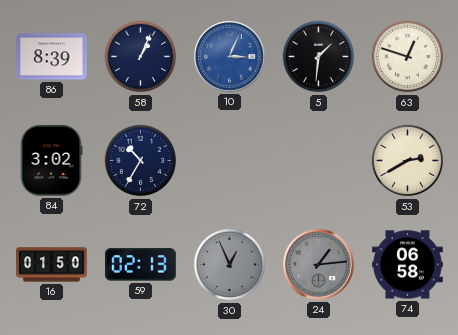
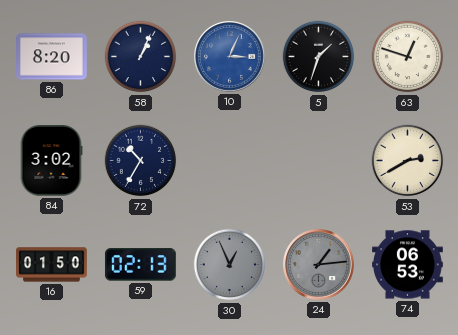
86: 8:39 -> 8:20 (52, 57)
5: 1:31 -> 1:33 (319, 57)
74: 06:58 -> 06:53 (408, 265)
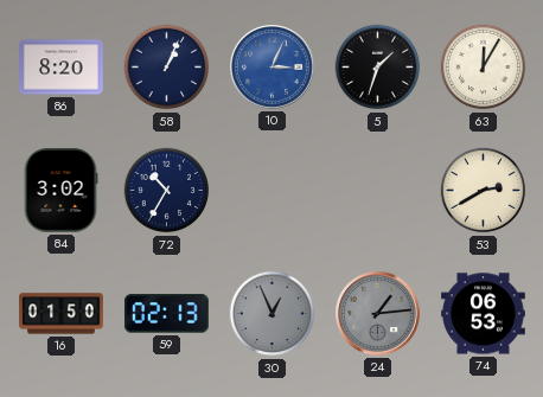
63: 12:48 -> 12:05 (484, 68)
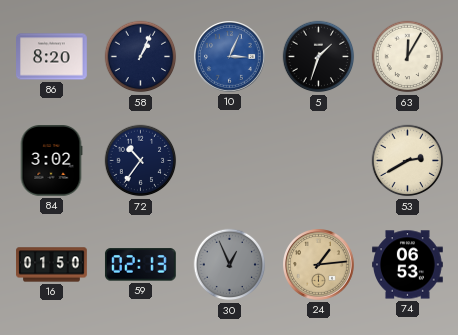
72: 10:35 -> 10:36 (141, 161)
24 dial: grey -> champagne (319, 265)
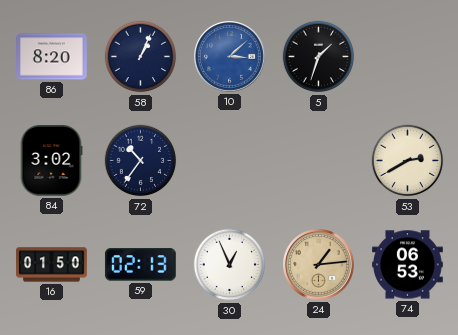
10: 3:04 -> 3:08 (230, 57)
63: 12:05 -> none (408, 57)
30 dial: grey -> white (230, 265)
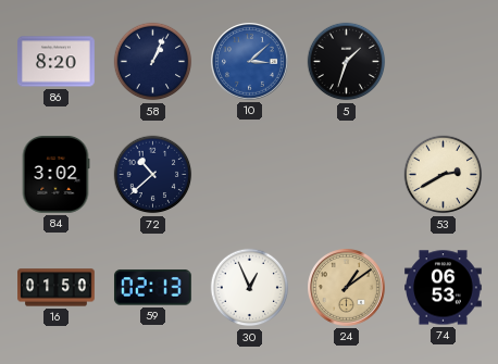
72: 10:36 -> 10:38 (153, 175)
24: 1:14 -> 1:09 (347, 288)
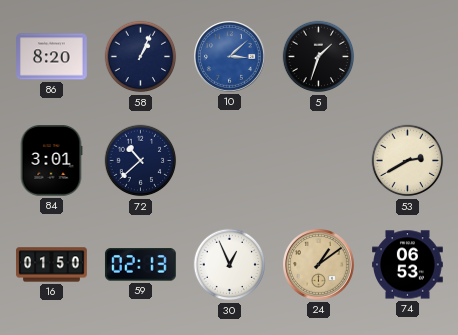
84: 3:02 -> 3:01 (51, 161)
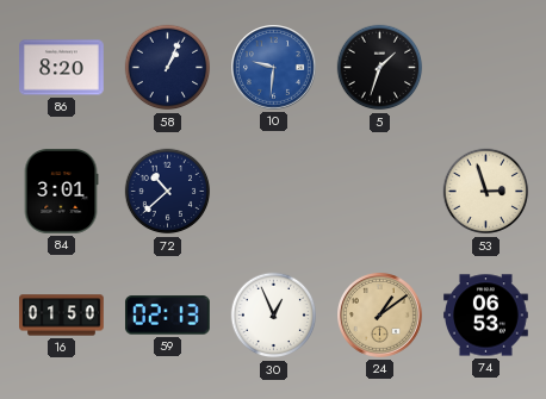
10: 3:08 -> 9:31 (274, 68)
53: 2:40 -> 2:57 (486, 192)
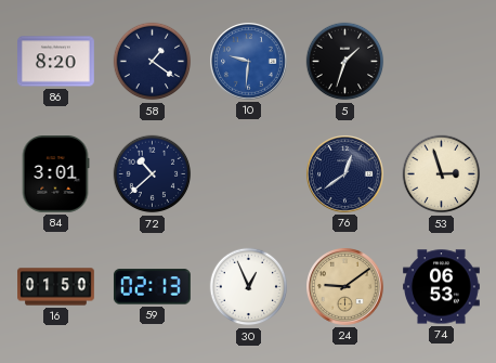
58: 1:04 -> 1:21 (153, 62)
76: none -> 12:39 (345, 174)
24: 1:09 -> 9:09 (345, 287)
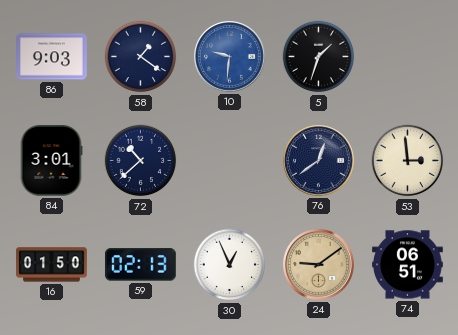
86: 8:20 -> 9:03 (52, 57)
53: 2:57 -> 2:59 (408, 161)
74: 06:53 -> 06:51 (408, 265)
